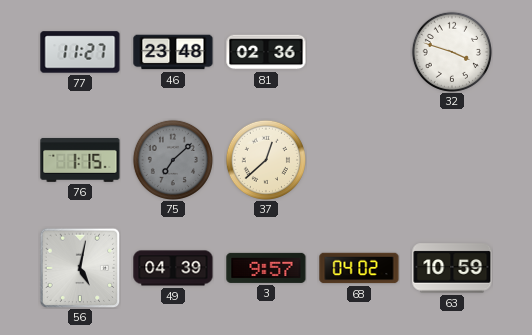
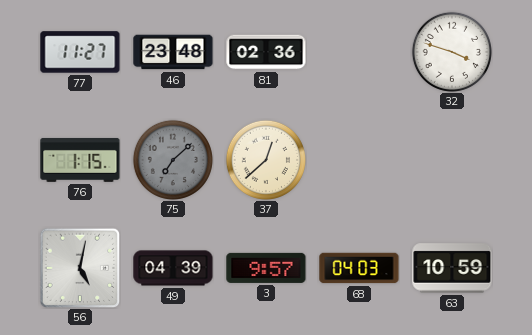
68: 04:02 -> 04:03 (359, 268)
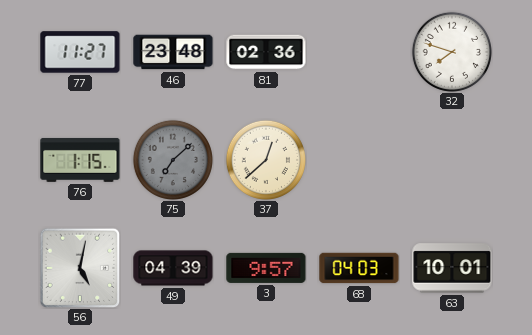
32: 3:48 -> 7:48 (452, 52)
63: 10:59 -> 10:01 (452, 268)
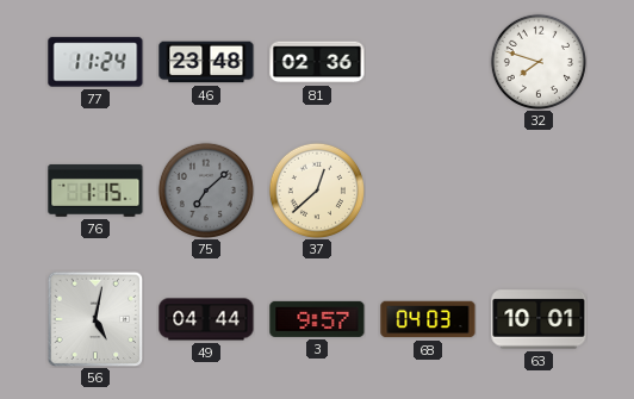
77: 11:27 -> 11:24 (95, 62)
49: 04:39 -> 04:44 (206, 319)
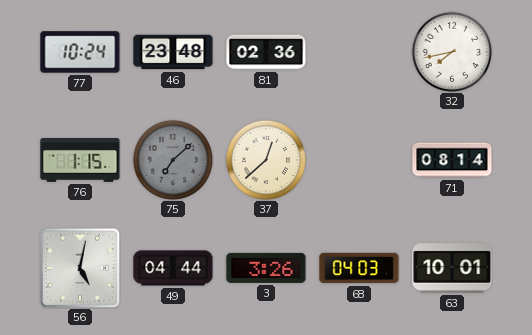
77: 11:24 -> 10:24 (80, 52)
32: 7:48 -> 7:43 (452, 52)
71: none -> 08:14 (452, 160)
3: 9:57 -> 3:26 (266, 268)
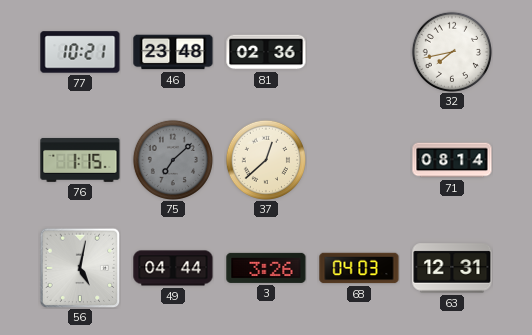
77: 10:24 -> 10:21 (80, 52)
63: 10:01 -> 12:31 (452, 268)
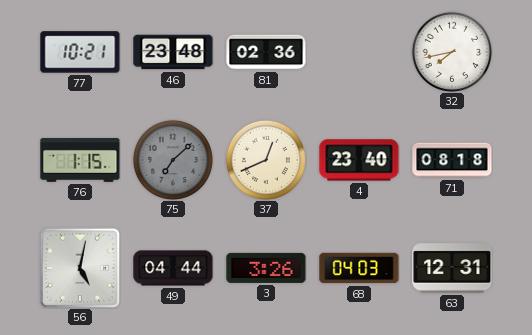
37: 12:38 -> 12:41 (266, 160)
4: none -> 23:40 (359, 160)
71: 08:14 -> 08:18 (452, 160)
